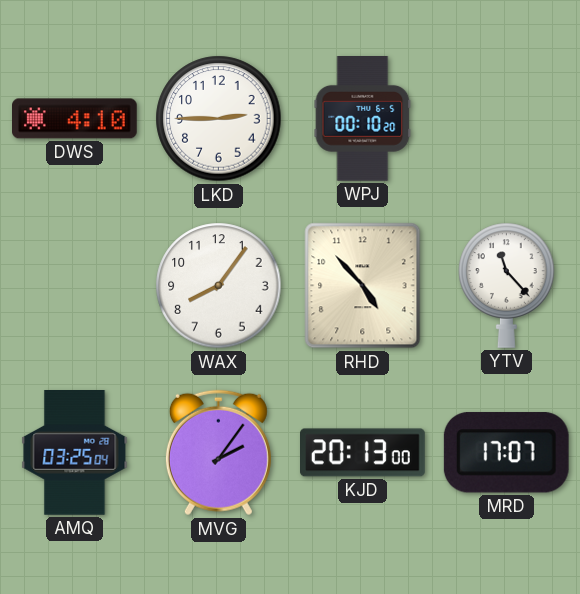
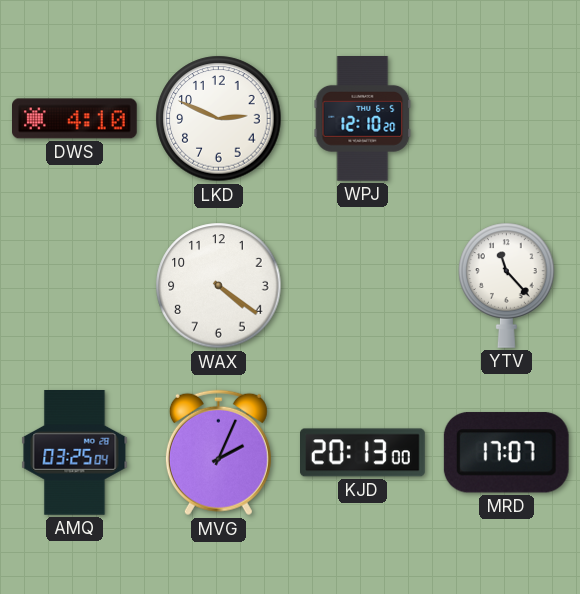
LKD: 2:45 -> 2:49 (219, 119)
WPJ: 00:10 -> 12:10 (363, 119)
WAX: 8:06 -> 4:21 (219, 286)
RHD: 4:53 -> none (363, 286)
MVG: 2:06 -> 2:04 (218, 453)
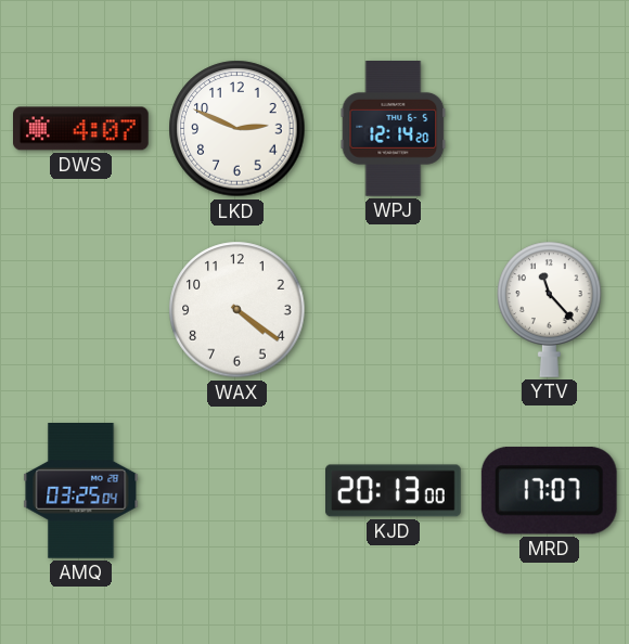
DWS: 4:10 -> 4:07 (81, 129)
WPJ: 12:10 -> 12:14 (394, 129)
MVG: 2:04 -> none (218, 453)
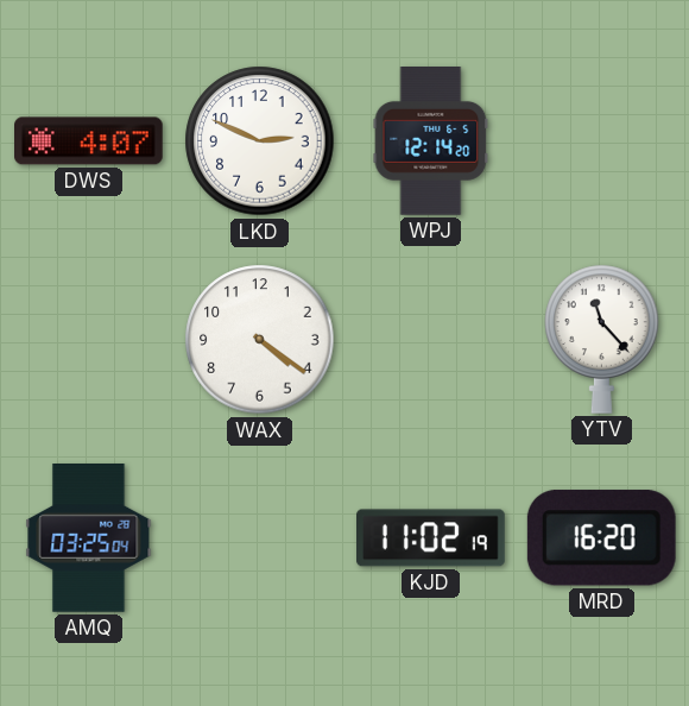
KJD: 20:13 -> 11:02 (431, 538)
MRD: 17:07 -> 16:20 (601, 538)
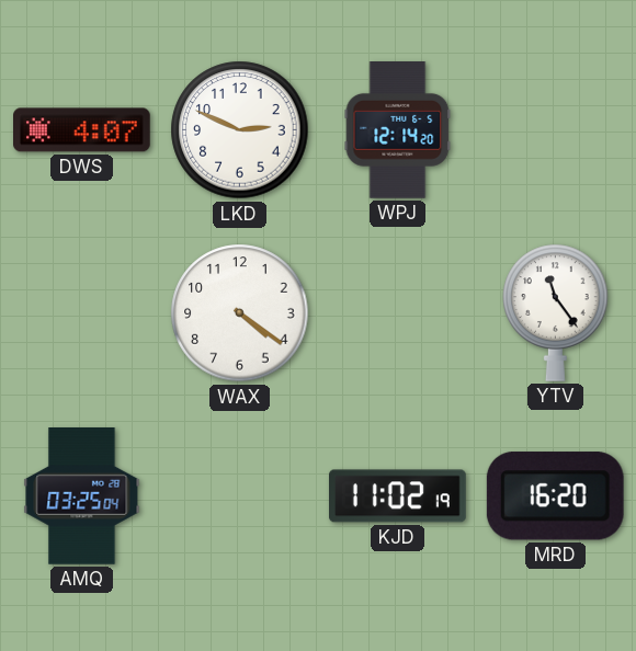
YTV: 11:23 -> 11:24 (556, 312)
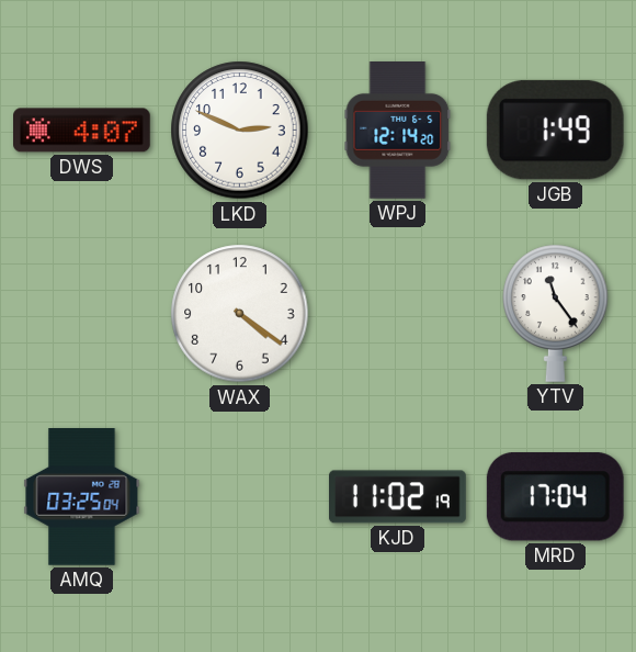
JGB: none -> 1:49 (555, 131)
MRD: 16:20 -> 17:04 (555, 497)
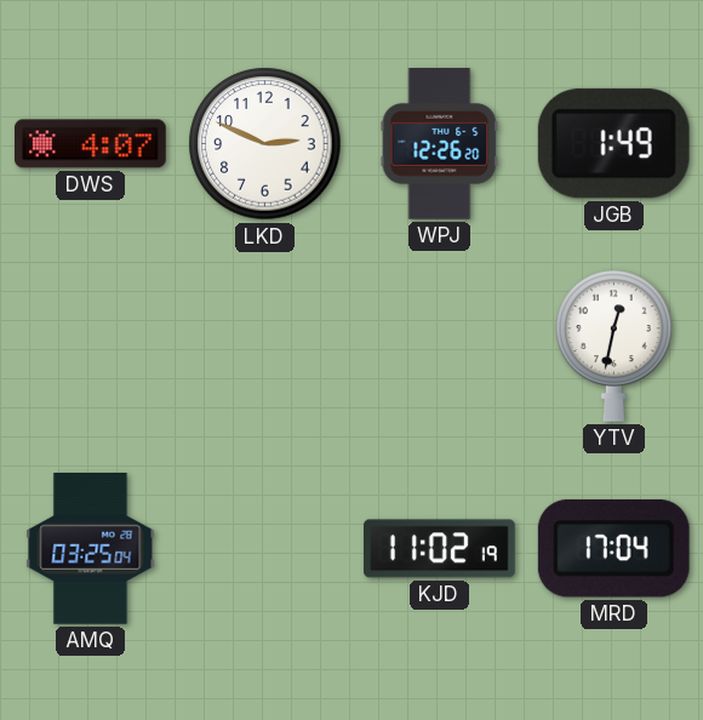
WPJ: 12:14 -> 12:26 (440, 144)
WAX: 4:21 -> none (240, 314)
YTV: 11:24 -> 12:32 (615, 345)
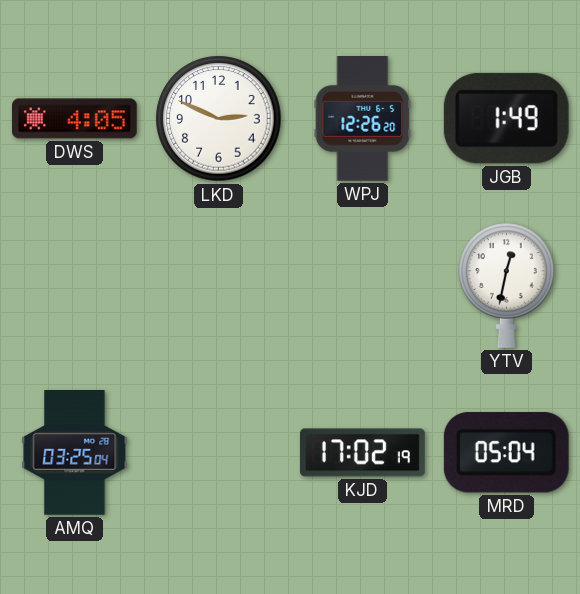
DWS: 4:07 -> 4:05 (75, 119)
KJD: 11:02 -> 17:02 (363, 453)
MRD: 17:04 -> 05:04 (506, 453)
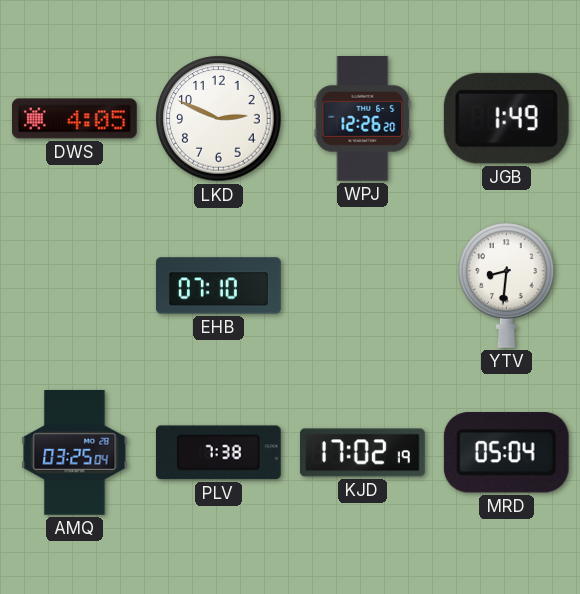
EHB: none -> 07:10 (219, 286)
YTV: 12:32 -> 8:31 (507, 285)
PLV: none -> 7:38 (218, 453)
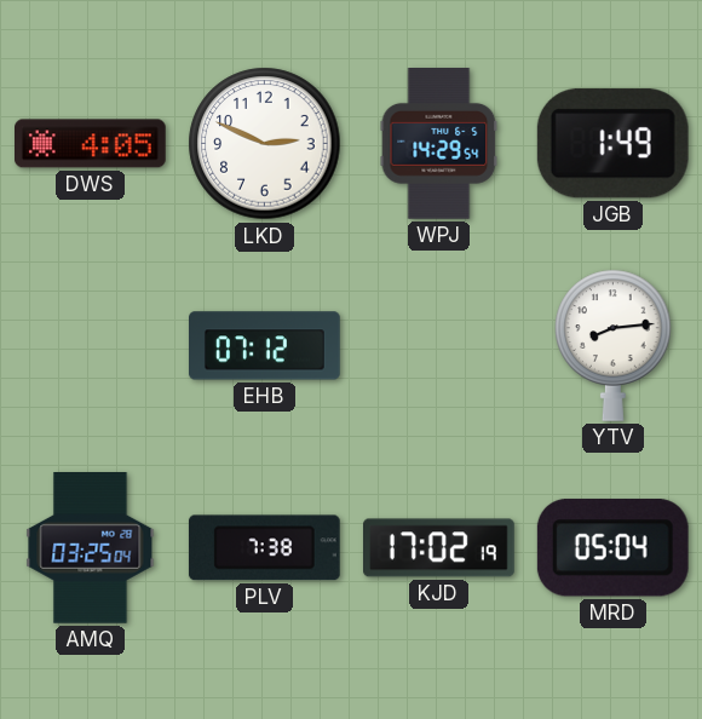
WPJ: 12:26 -> 14:29 (439, 144)
EHB: 07:10 -> 07:12 (265, 346)
YTV: 8:31 -> 8:14 (614, 345)
